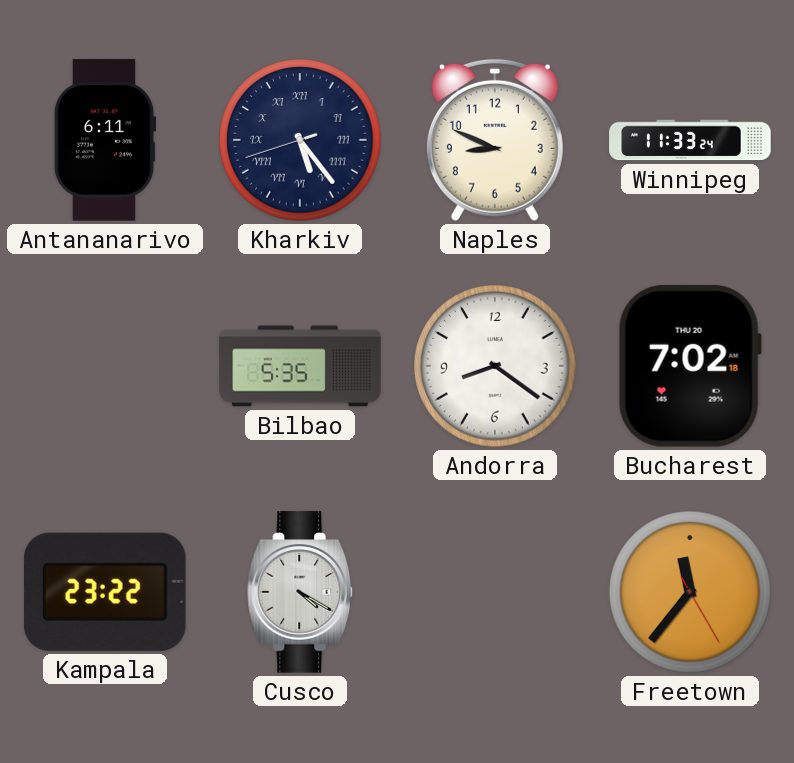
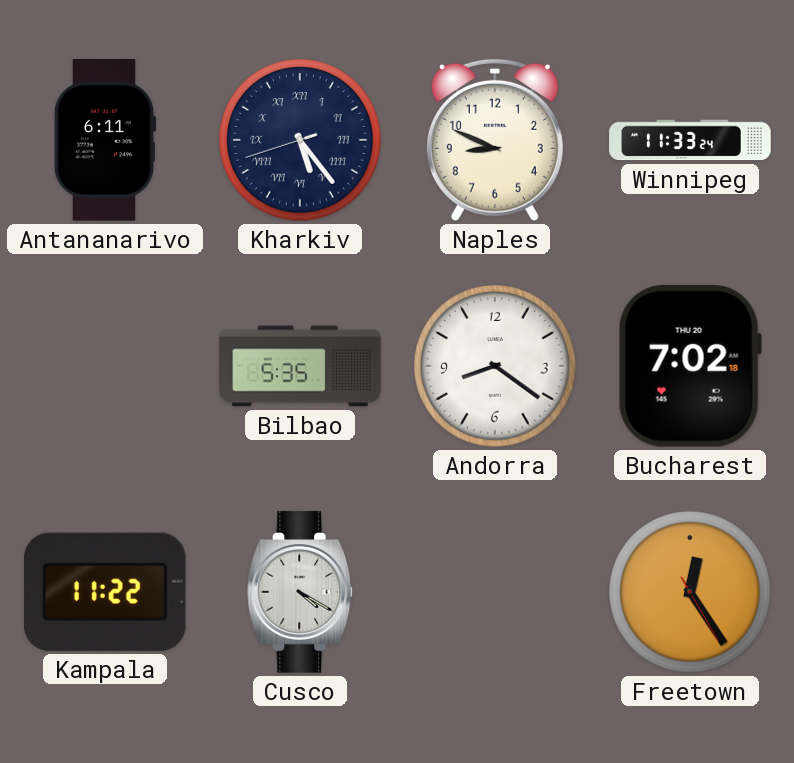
Kampala: 23:22 -> 11:22 (105, 592)
Freetown: 11:36 -> 12:24 (691, 593)
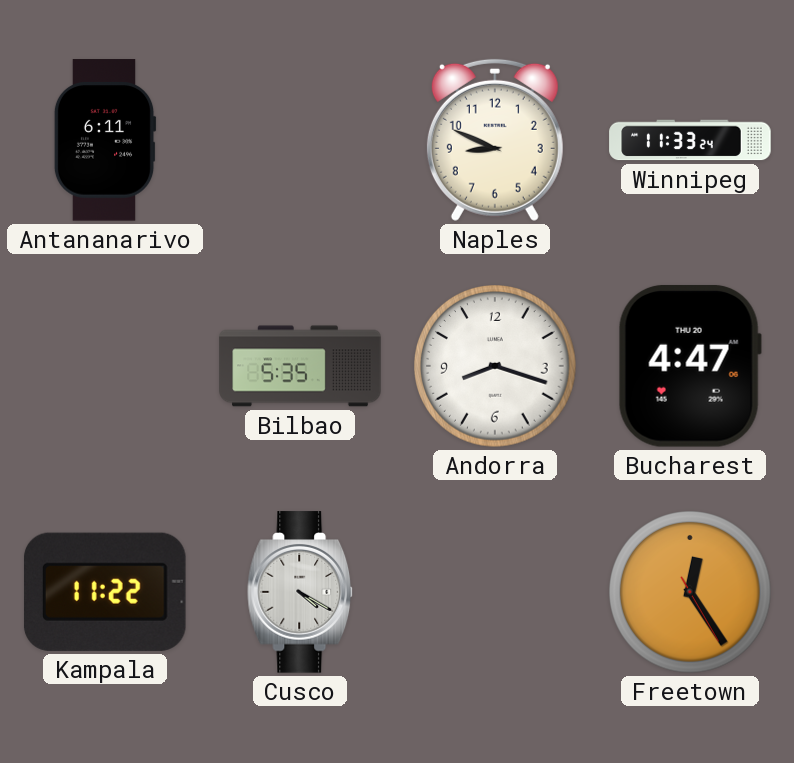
Kharkiv: 5:23 -> none (301, 141)
Andorra: 8:21 -> 8:18 (496, 367)
Bucharest: 7:02 -> 4:47 (690, 366)
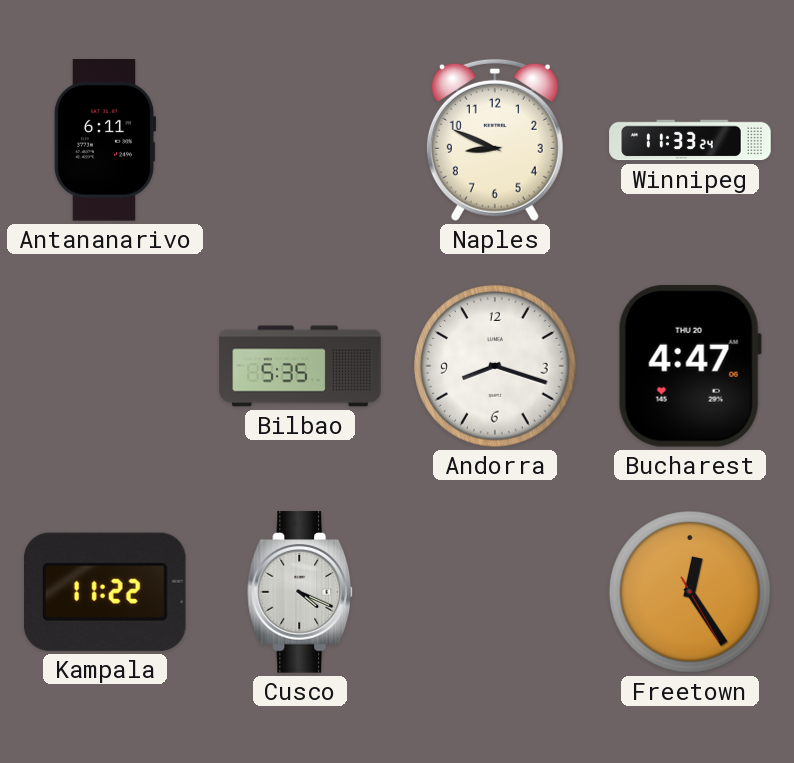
Cusco: 4:20 -> 4:19 (301, 592)
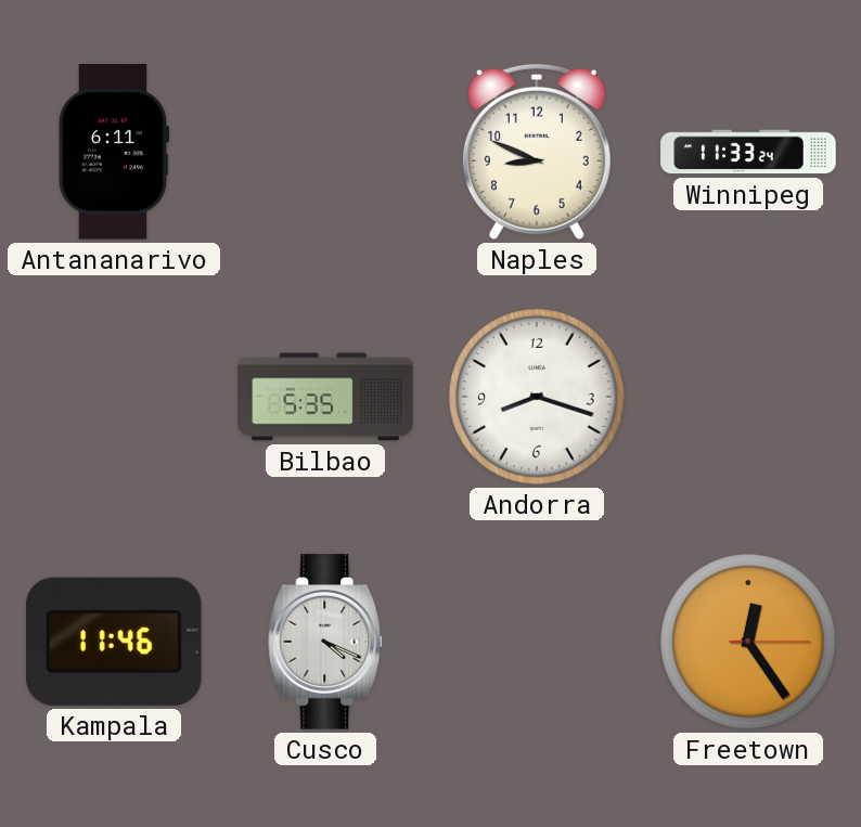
Bucharest: 4:47 -> none (690, 366)
Kampala: 11:22 -> 11:46 (114, 642)
Freetown: 12:24:25 -> 12:24:15 (749, 643)
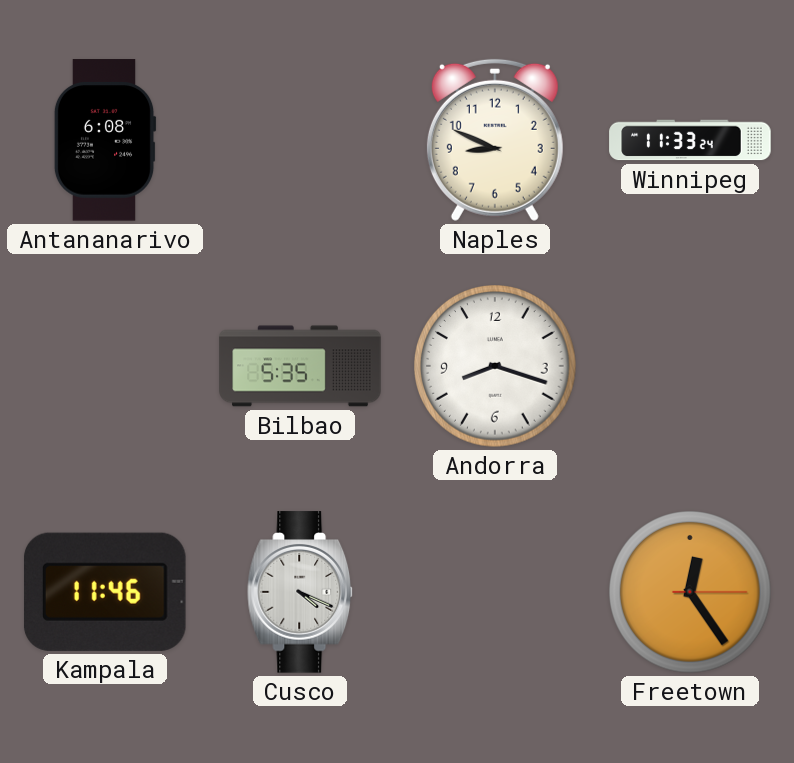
Antananarivo: 6:11 -> 6:08 (105, 140)
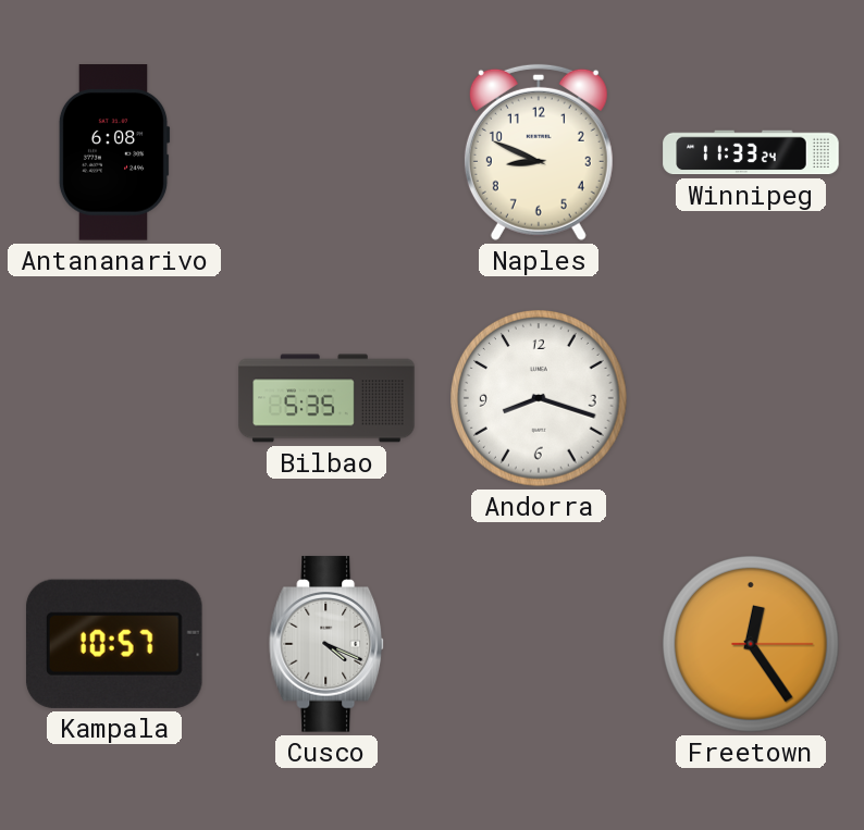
Kampala: 11:46 -> 10:57 (114, 644)
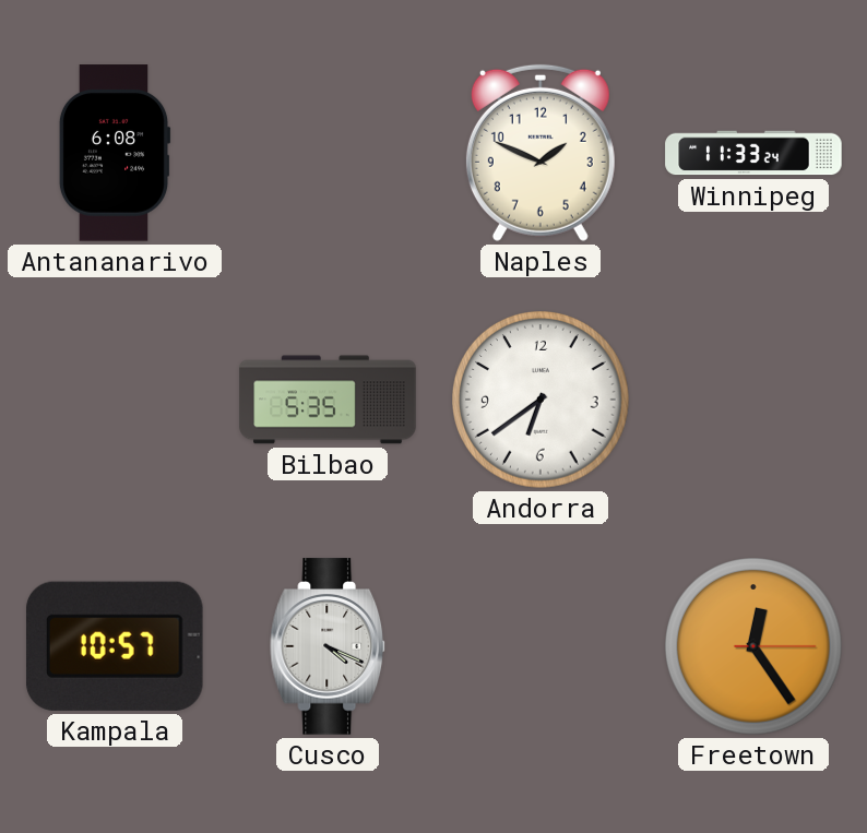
Naples: 8:49 -> 1:49 (541, 153)
Andorra: 8:18 -> 6:39 (542, 401)
